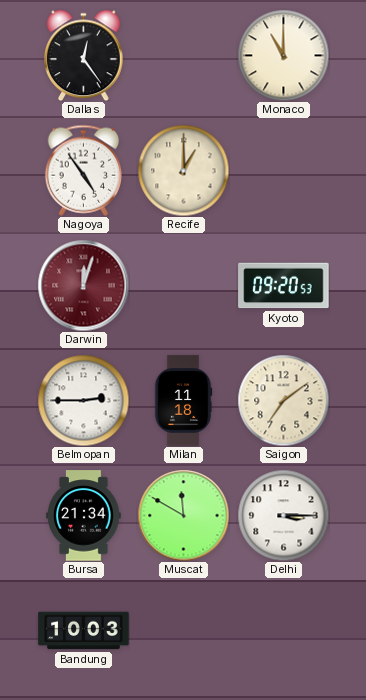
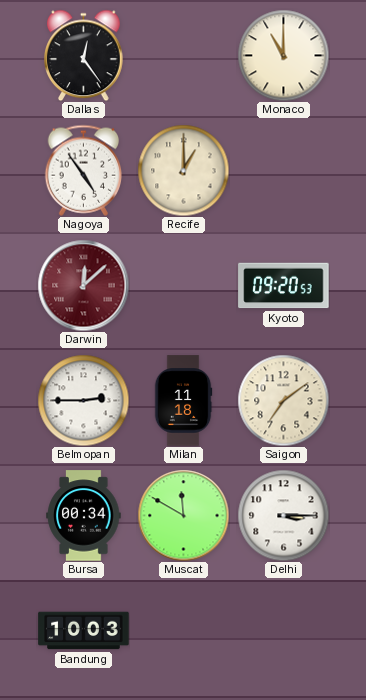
Darwin: 12:03 -> 12:08 (83, 285)
Bursa: 21:34 -> 00:34 (84, 516)
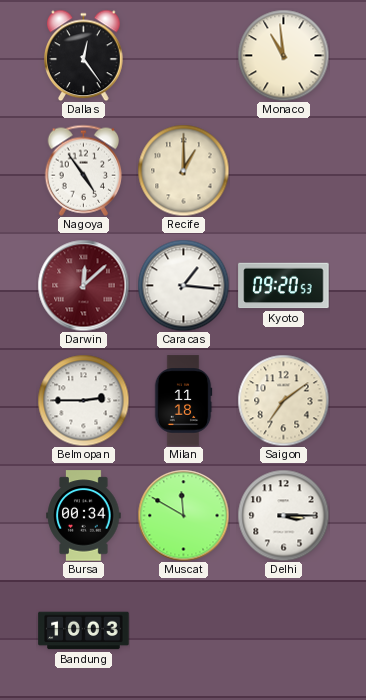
Monaco: 11:00 -> 10:59 (283, 55)
Caracas: none -> 1:16 (183, 285)
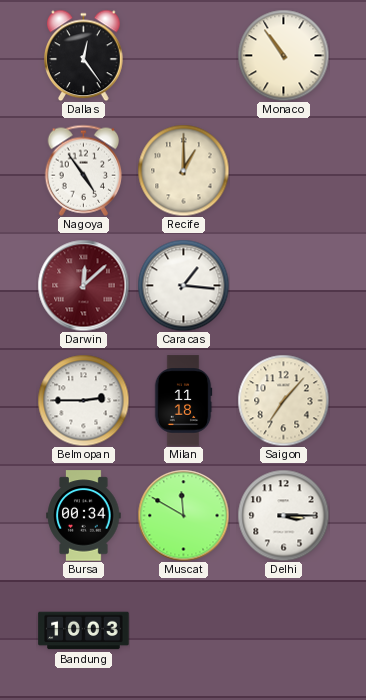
Monaco: 10:59 -> 10:54 (283, 55)
Kyoto: 09:20 -> none (284, 286)
Saigon: 7:09 -> 7:07 (283, 400)
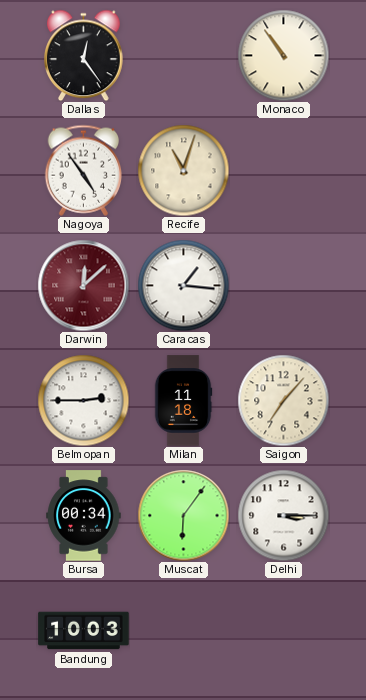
Recife: 1:00 -> 11:03 (183, 170)
Muscat: 11:50 -> 6:06 (183, 515)
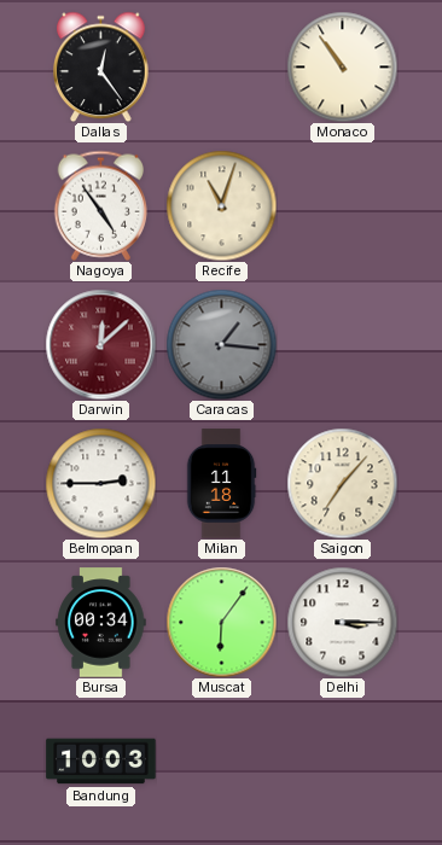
Caracas dial: white -> grey (221, 344)
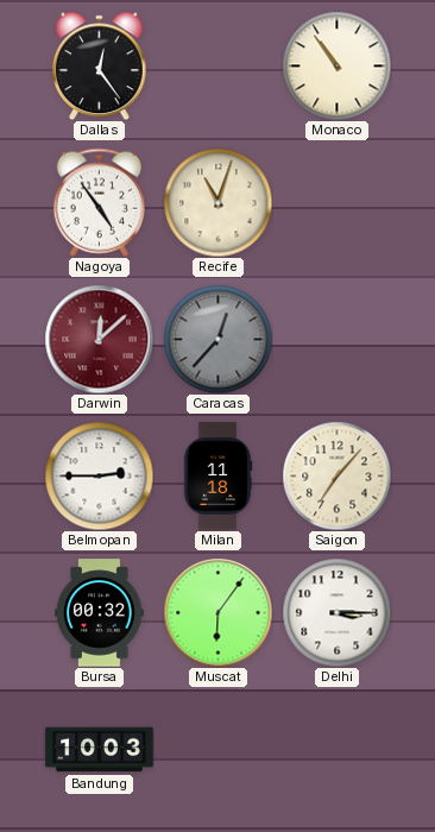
Caracas: 1:16 -> 12:37 (218, 339)
Bursa: 00:34 -> 00:32 (100, 613)
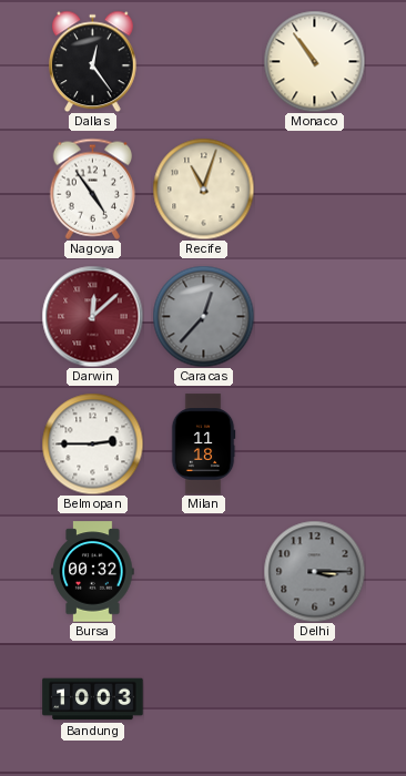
Saigon: 7:07 -> none (336, 475)
Muscat: 6:06 -> none (218, 612)
Delhi dial: white -> grey (314, 571)
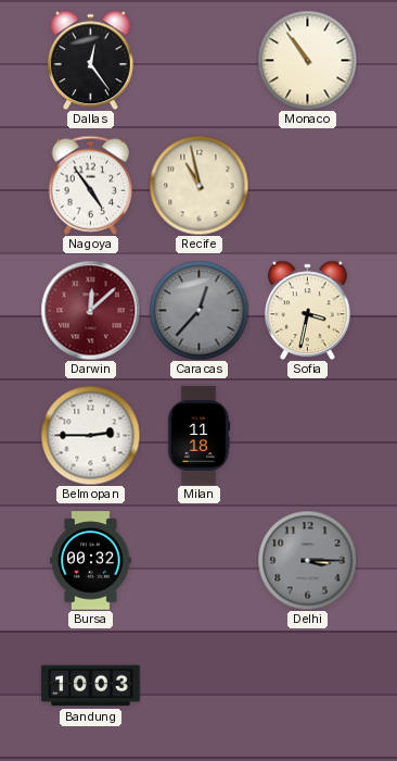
Recife: 11:03 -> 10:58 (198, 185)
Sofia: none -> 3:32 (308, 310)
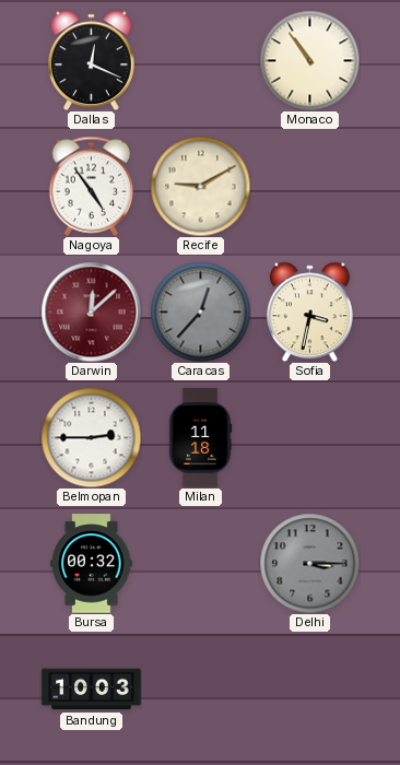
Dallas: 12:24 -> 12:19 (92, 60)
Recife: 10:58 -> 9:10 (200, 186)
